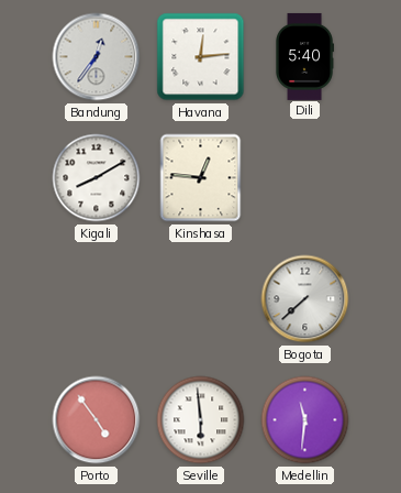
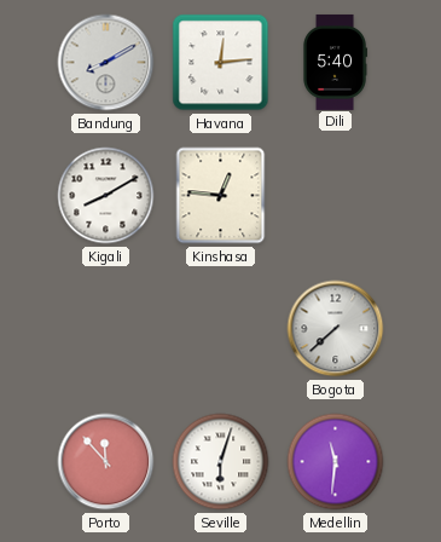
Bandung: 12:36 -> 8:10 (106, 63)
Porto: 4:54 -> 11:53 (106, 462)
Seville: 5:59 -> 6:03 (221, 462)
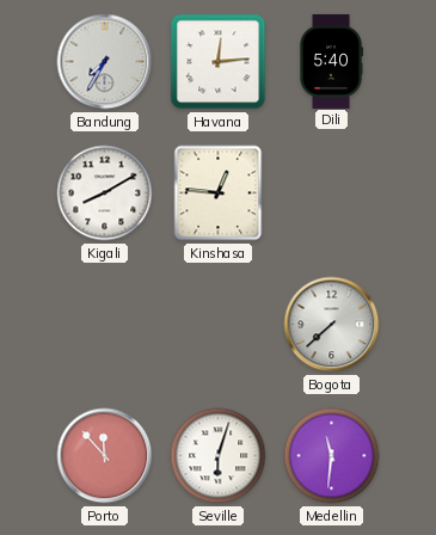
Bandung: 8:10 -> 7:35 (105, 62)
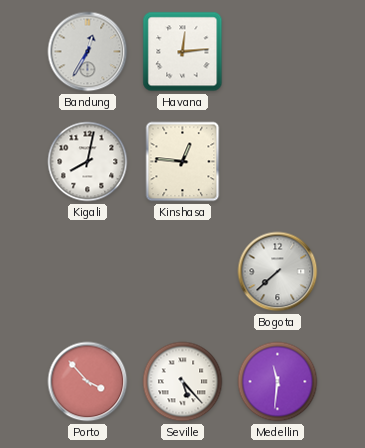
Bandung: 7:35 -> 12:35 (88, 52)
Dili: 5:40 -> none (331, 61)
Kigali: 8:10 -> 8:02 (88, 162)
Porto: 11:53 -> 3:53 (88, 382)
Seville: 6:03 -> 5:23 (183, 382)
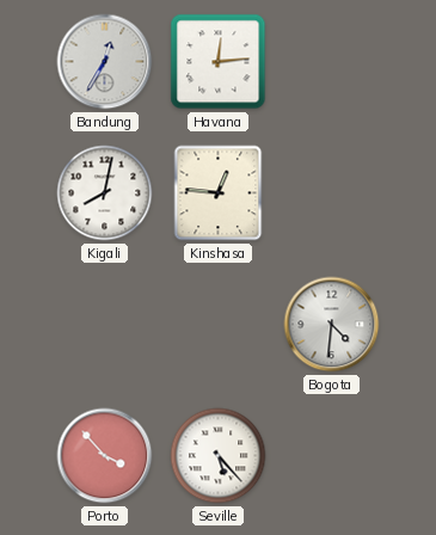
Bogota: 7:38 -> 4:31 (332, 325)
Medellin: 11:31 -> none (278, 382)
